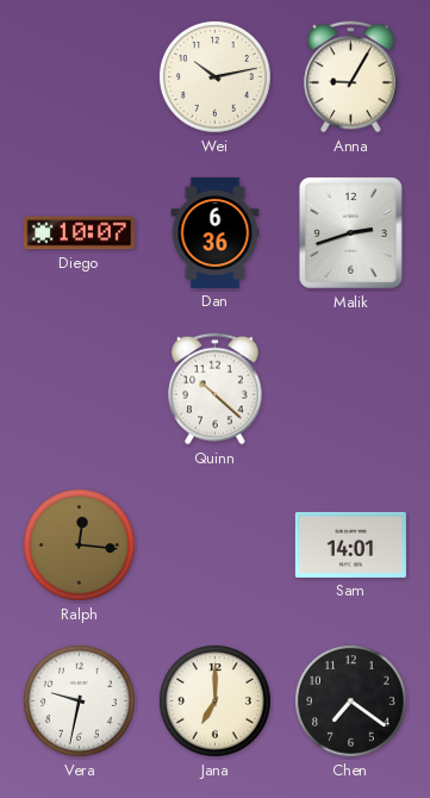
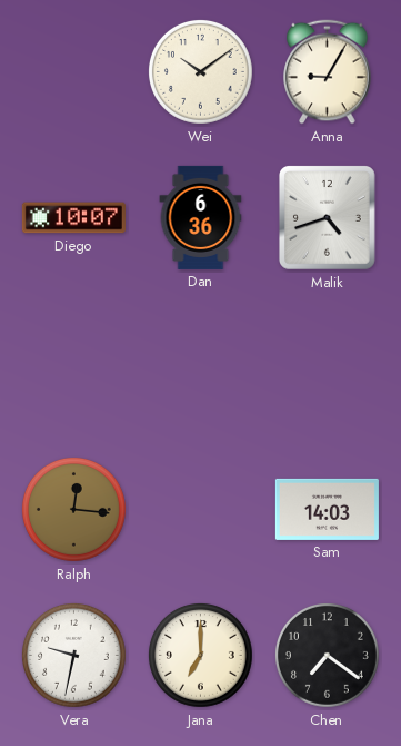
Wei: 10:13 -> 10:09 (201, 72)
Malik: 2:42 -> 4:42 (327, 218)
Quinn: 10:22 -> none (216, 389)
Sam: 14:01 -> 14:03 (327, 509)
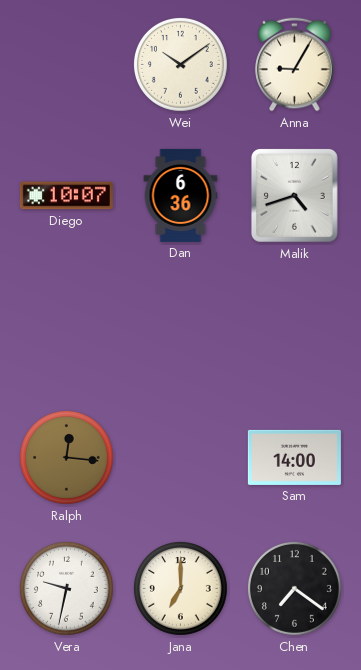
Sam: 14:03 -> 14:00 (294, 457)
